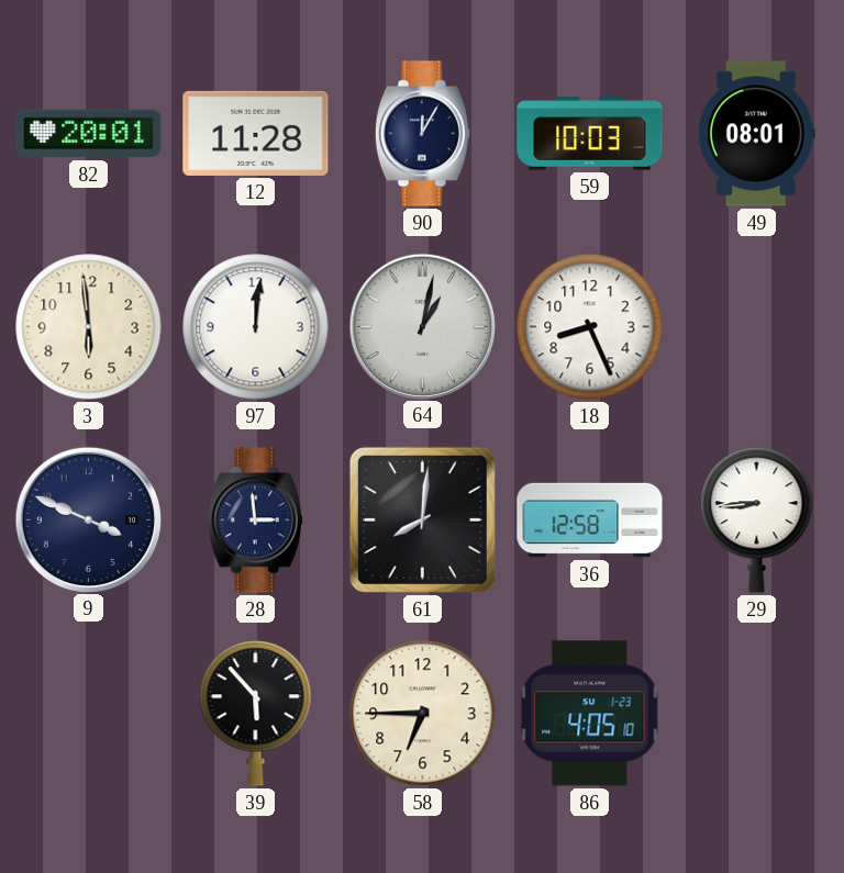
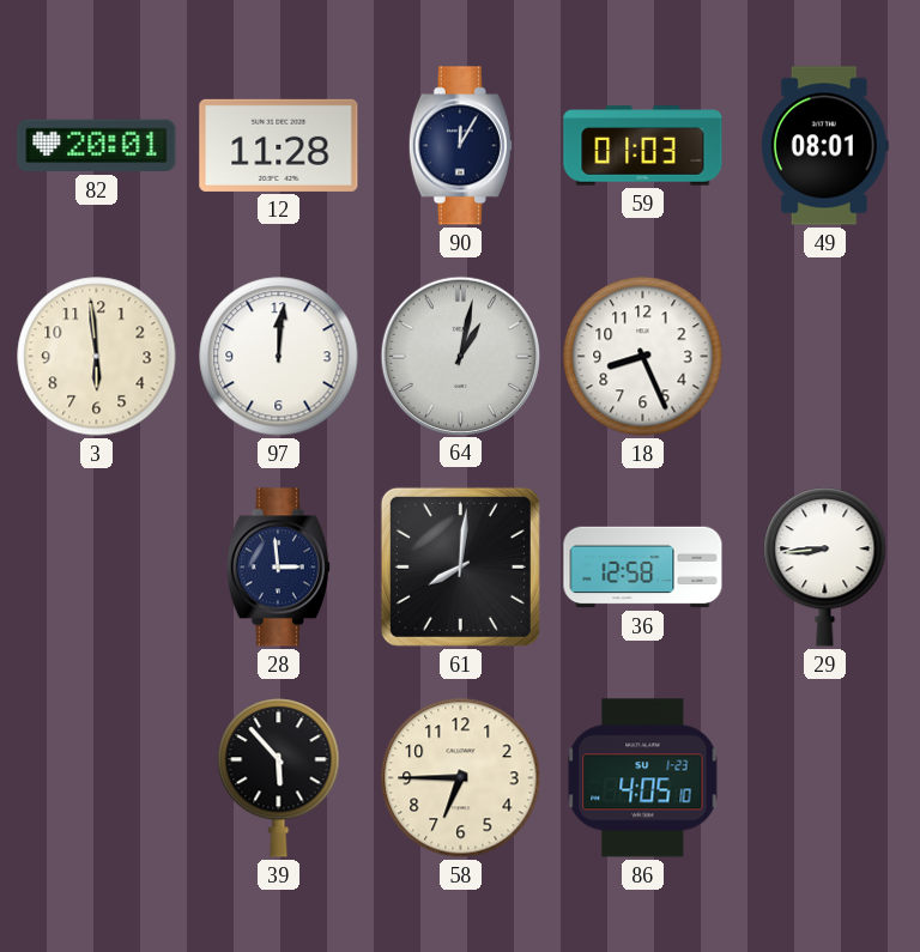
59: 10:03 -> 01:03 (643, 146)
9: 3:49 -> none (88, 519)
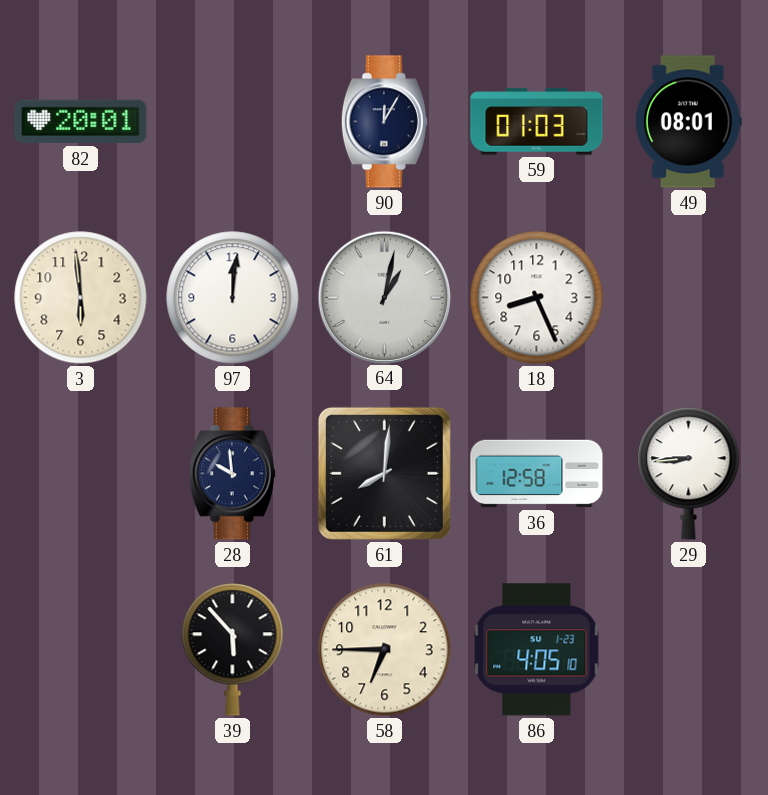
12: 11:28 -> none (279, 145)
28: 2:59 -> 9:59 (232, 474)
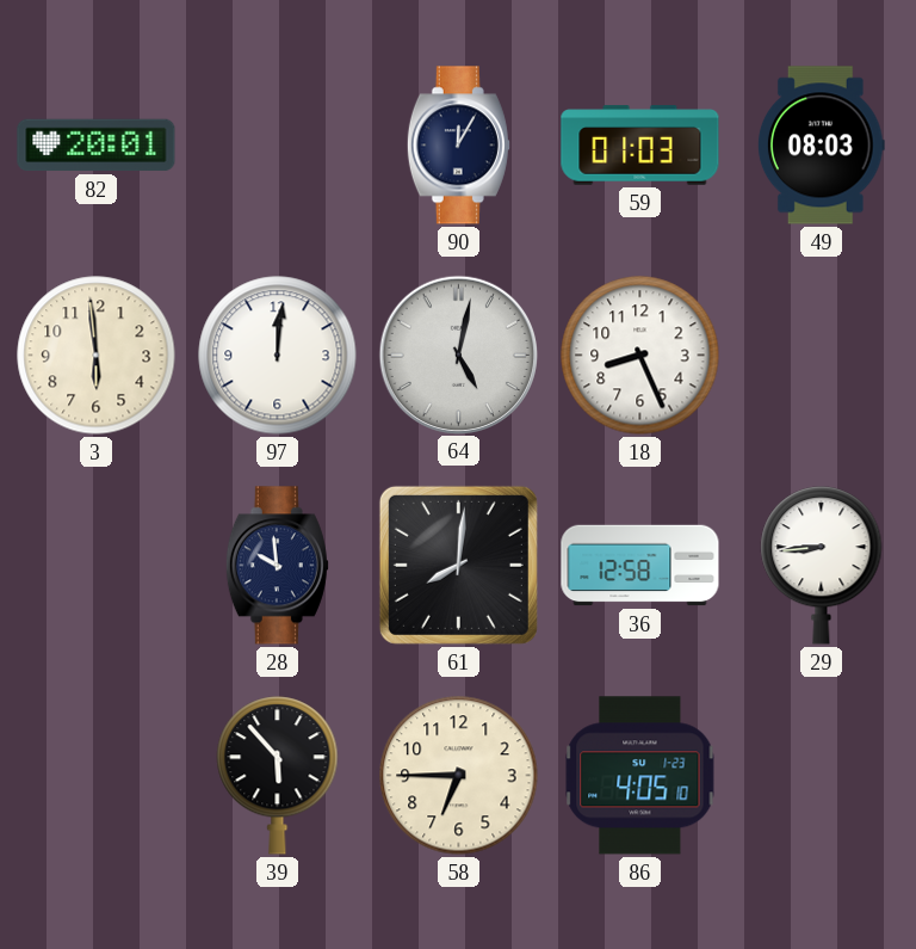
49: 08:01 -> 08:03 (821, 146)
64: 1:02 -> 5:02 (458, 355)
